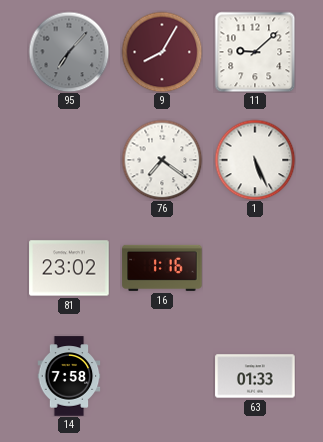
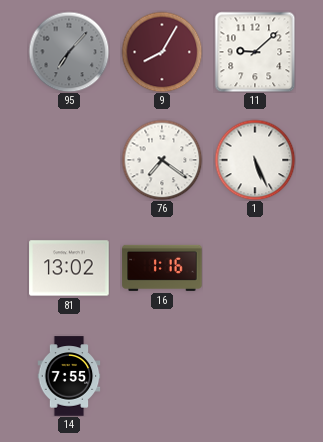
81: 23:02 -> 13:02 (69, 268)
14: 7:58 -> 7:55 (69, 376)
63: 01:33 -> none (255, 376)
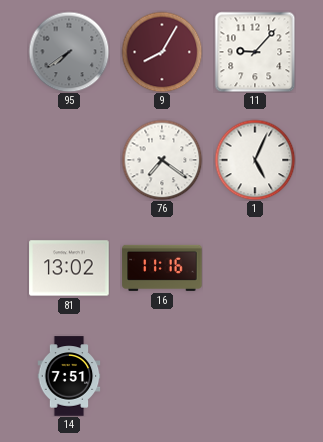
95: 7:07 -> 7:39 (69, 52)
11: 9:08 -> 9:07 (255, 52)
1: 5:26 -> 5:04 (255, 160)
16: 1:16 -> 11:16 (162, 268)
14: 7:55 -> 7:51 (69, 376)
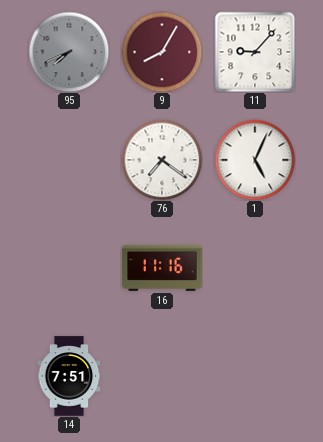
95: 7:39 -> 7:41 (69, 52)
81: 13:02 -> none (69, 268)
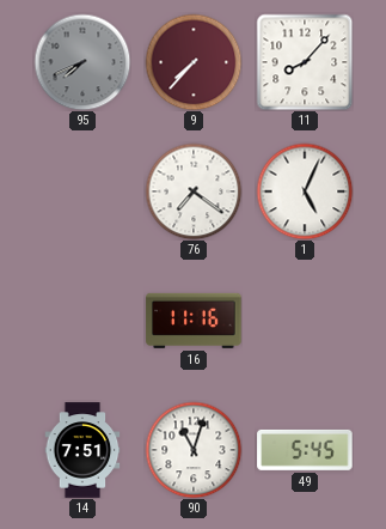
9: 8:05 -> 7:37 (194, 62)
11: 9:07 -> 8:07 (305, 62)
90: none -> 11:03 (194, 450)
49: none -> 5:45 (305, 450)
